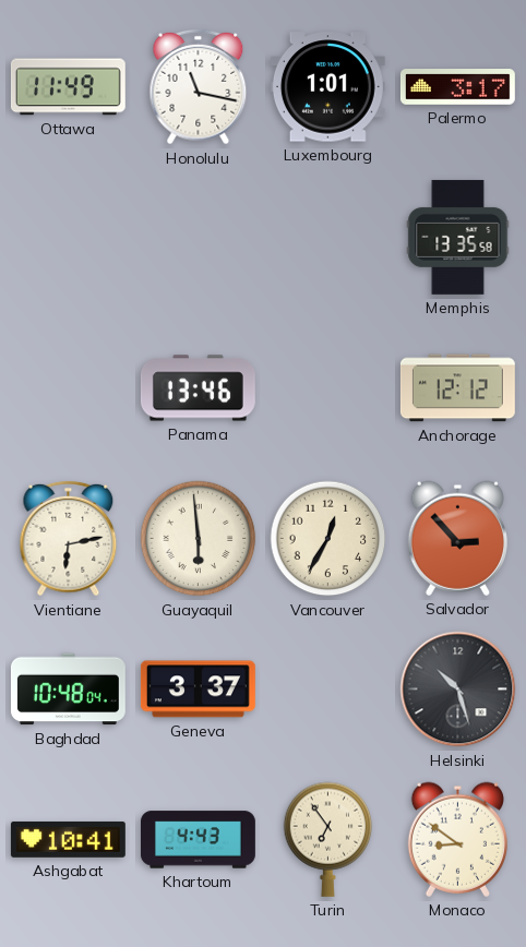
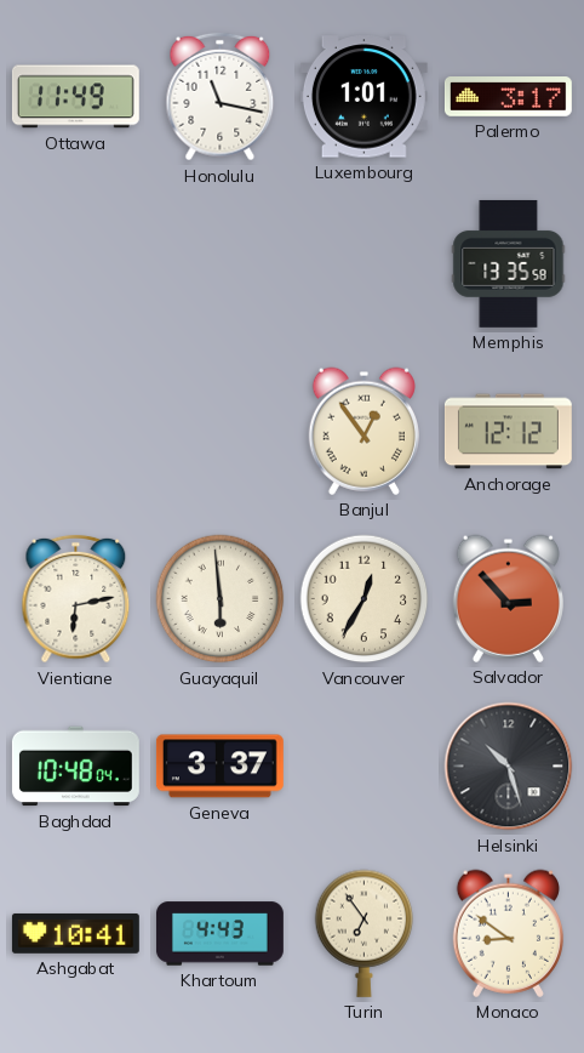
Panama: 13:46 -> none (198, 388)
Banjul: none -> 12:54 (363, 431)
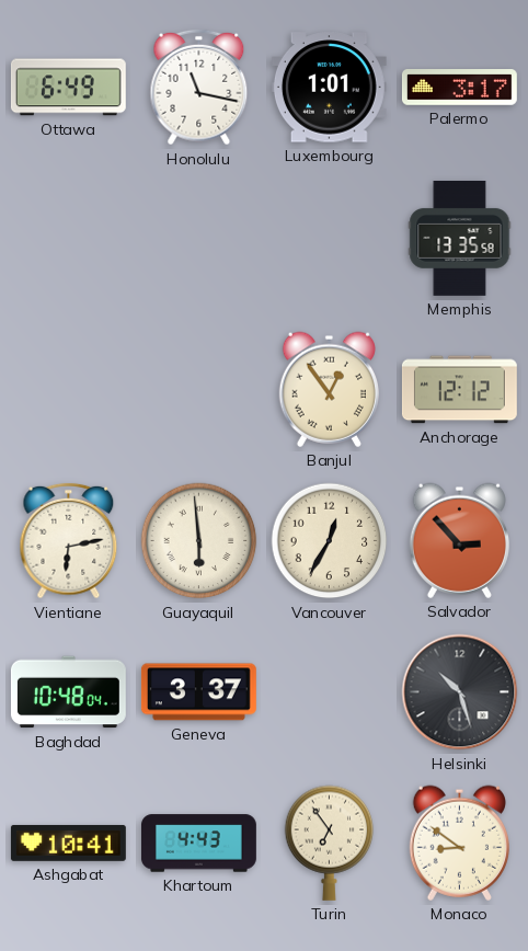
Ottawa: 11:49 -> 6:49 (68, 88)
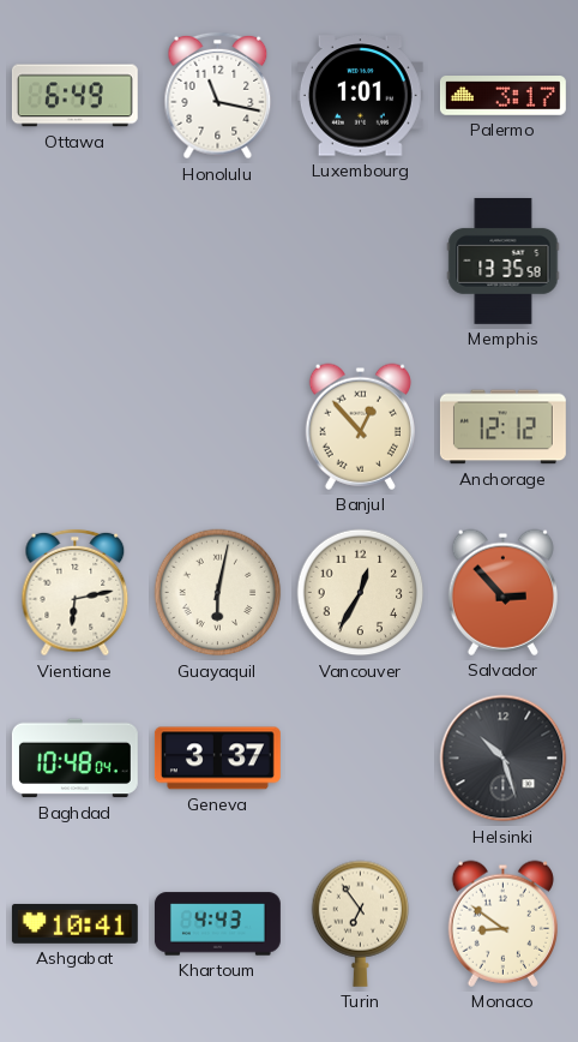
Banjul: 12:54 -> 12:53 (360, 426)
Guayaquil: 5:59 -> 6:02 (218, 593)
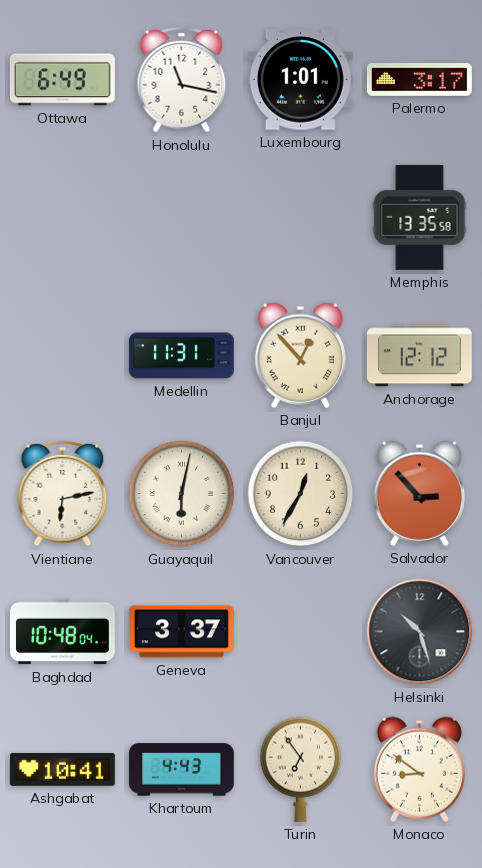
Medellin: none -> 11:31 (181, 356)
